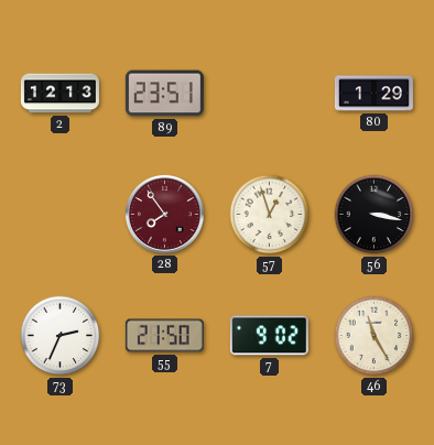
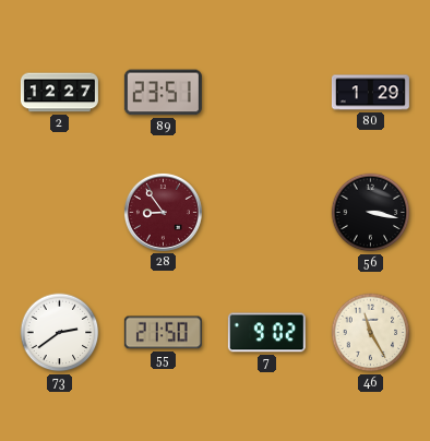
2: 12:13 -> 12:27 (59, 93)
28: 7:54 -> 8:54 (163, 212)
57: 12:57 -> none (270, 215)
73: 2:34 -> 2:39 (60, 333)
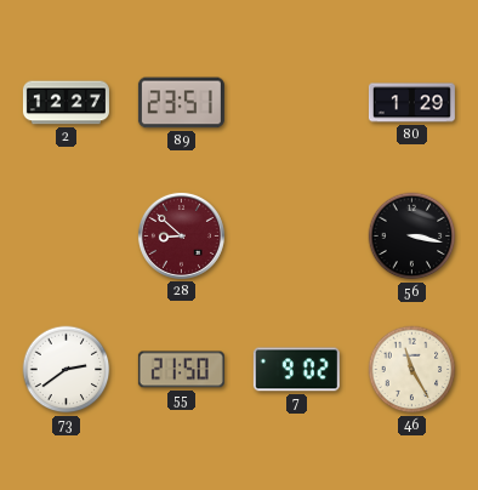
28: 8:54 -> 8:52 (181, 235)
